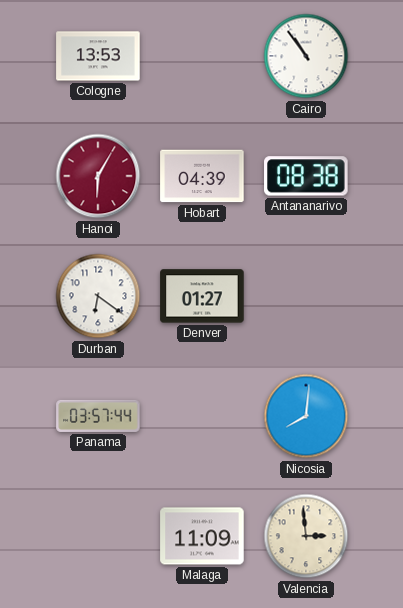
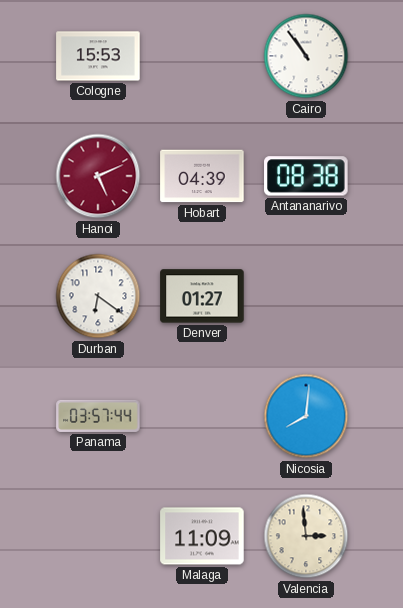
Cologne: 13:53 -> 15:53 (98, 56)
Hanoi: 6:05 -> 5:11 (98, 176)
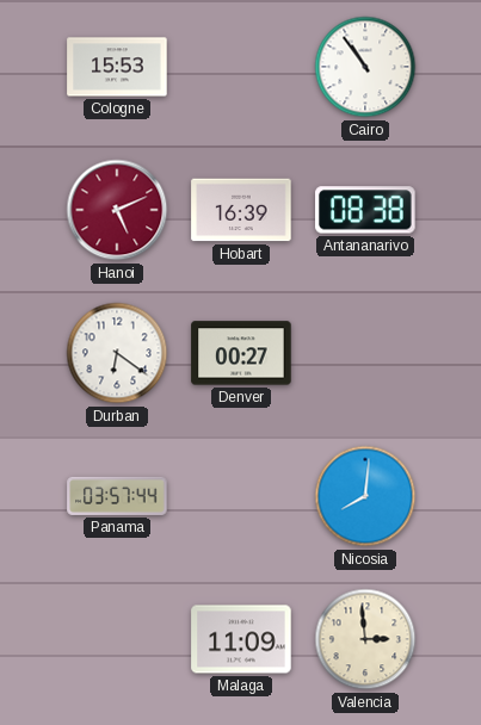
Hobart: 04:39 -> 16:39 (241, 210)
Denver: 01:27 -> 00:27 (241, 353)
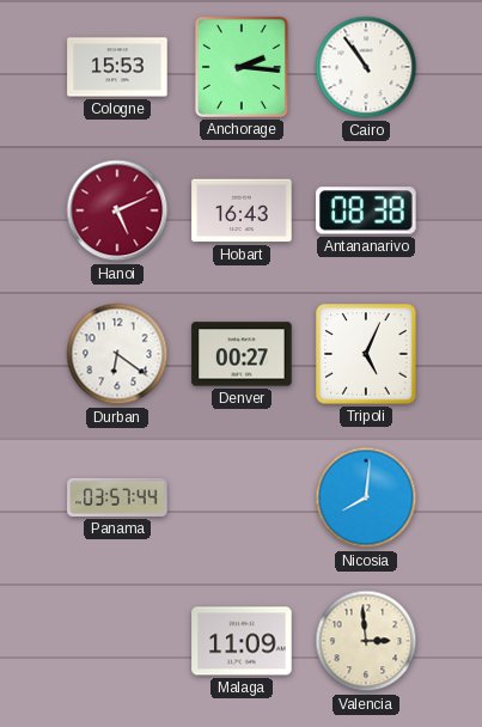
Anchorage: none -> 2:16 (242, 67)
Hobart: 16:39 -> 16:43 (242, 210)
Tripoli: none -> 5:04 (366, 354)
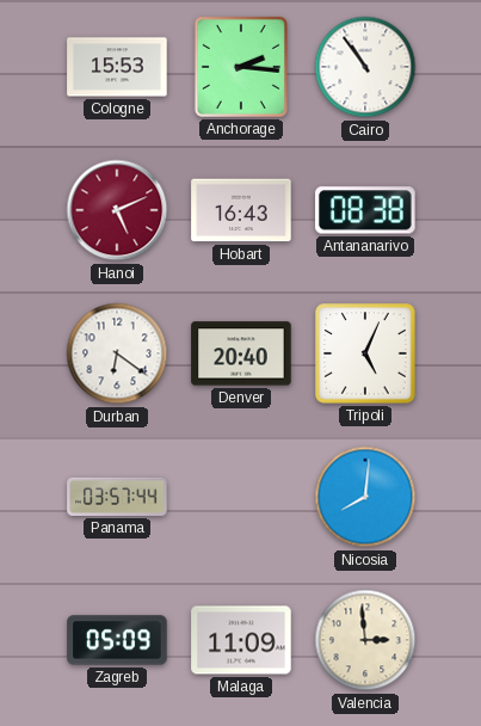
Denver: 00:27 -> 20:40 (241, 353)
Zagreb: none -> 05:09 (117, 640)
